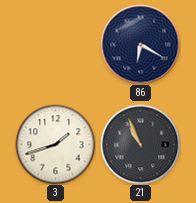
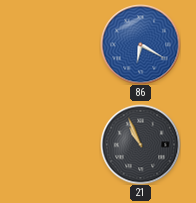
86 dial: navy -> blue (140, 44)
3: 1:42 -> none (55, 144)
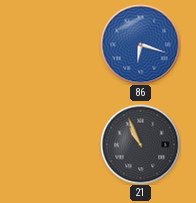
86: 6:20 -> 6:18 (140, 44)
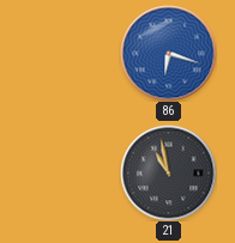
21: 10:56 -> 10:58 (168, 172)
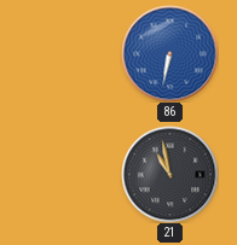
86: 6:18 -> 6:32 (169, 53)
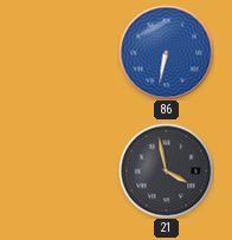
21: 10:58 -> 3:58 (166, 170)
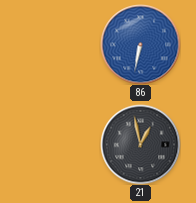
21: 3:58 -> 12:58 (140, 144)
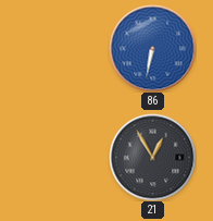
21: 12:58 -> 12:55 (152, 157)
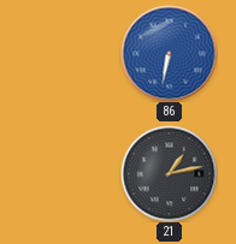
21: 12:55 -> 1:13 (169, 173)
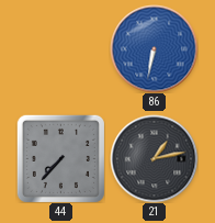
44: none -> 7:37 (60, 158)
